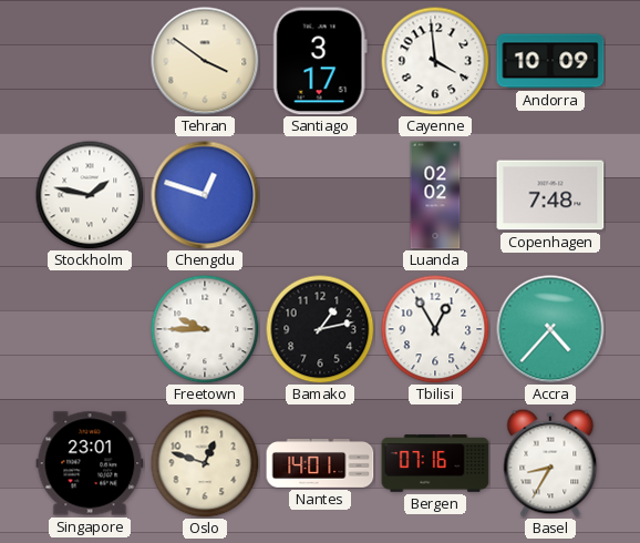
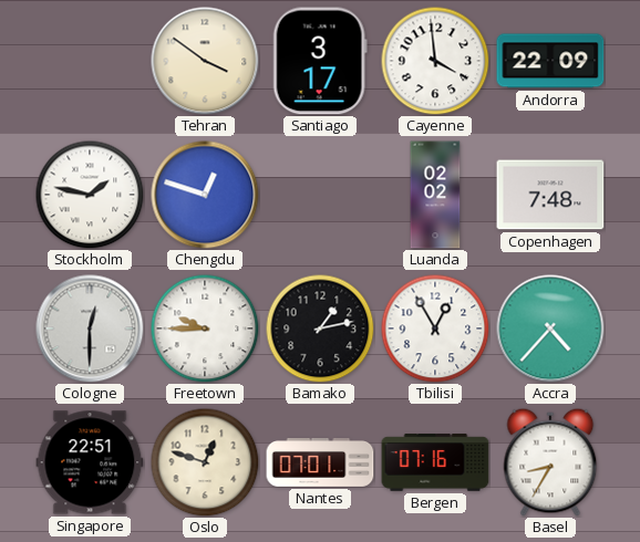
Andorra: 10:09 -> 22:09 (550, 61)
Cologne: none -> 12:30 (90, 329)
Singapore: 23:01 -> 22:51 (90, 462)
Nantes: 14:01 -> 07:01 (320, 463)
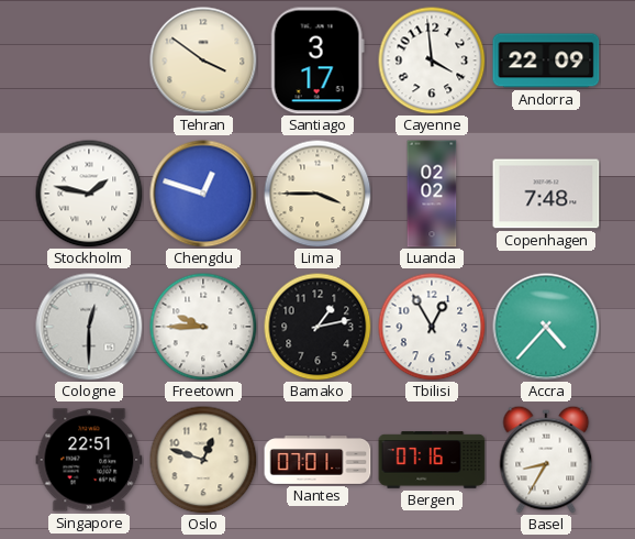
Lima: none -> 3:45 (317, 194)
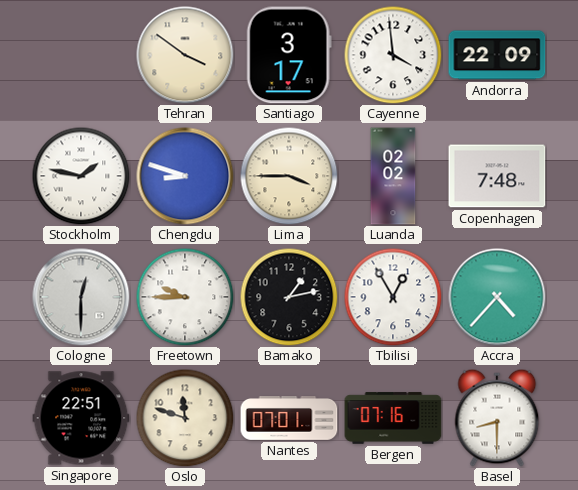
Chengdu: 12:48 -> 8:48 (185, 176)
Oslo: 12:48 -> 11:48 (185, 418)
Basel: 8:35 -> 8:30 (497, 418)
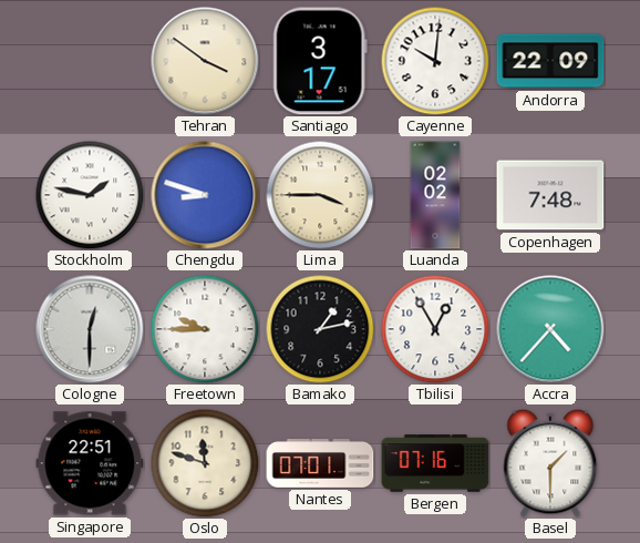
Cayenne: 3:59 -> 10:01 (435, 61)
Basel: 8:30 -> 1:30 (550, 463)
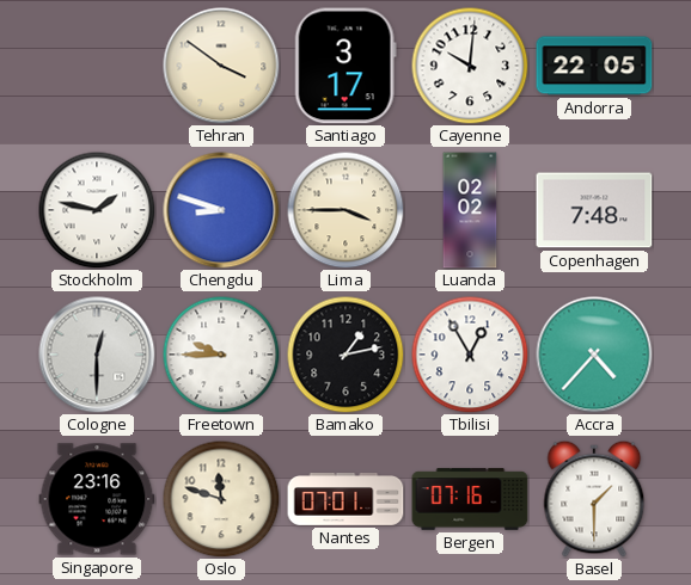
Andorra: 22:09 -> 22:05 (594, 66)
Singapore: 22:51 -> 23:16 (97, 499)
